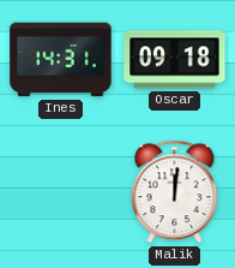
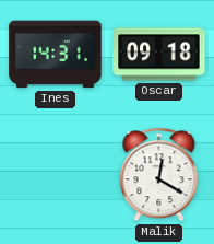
Malik: 12:01 -> 12:20 (159, 175)
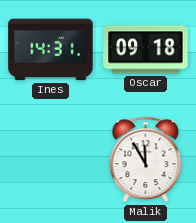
Malik: 12:20 -> 11:55 (146, 160)
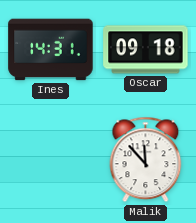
Malik: 11:55 -> 11:53 (146, 160)
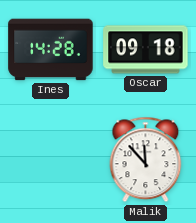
Ines: 14:31 -> 14:28 (51, 50)
